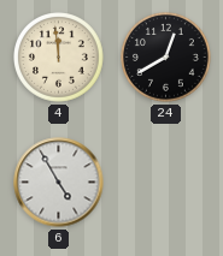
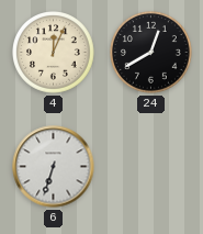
4: 11:59 -> 12:04 (54, 53)
6: 4:55 -> 6:33 (54, 167)
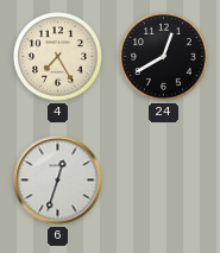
4: 12:04 -> 7:25 (58, 57)
6: 6:33 -> 12:33 (58, 181)
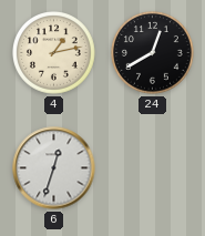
4: 7:25 -> 1:13 (54, 53)
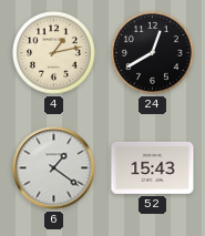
6: 12:33 -> 1:21 (54, 168)
52: none -> 15:43 (153, 167)
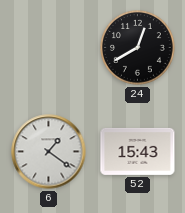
4: 1:13 -> none (54, 53)
